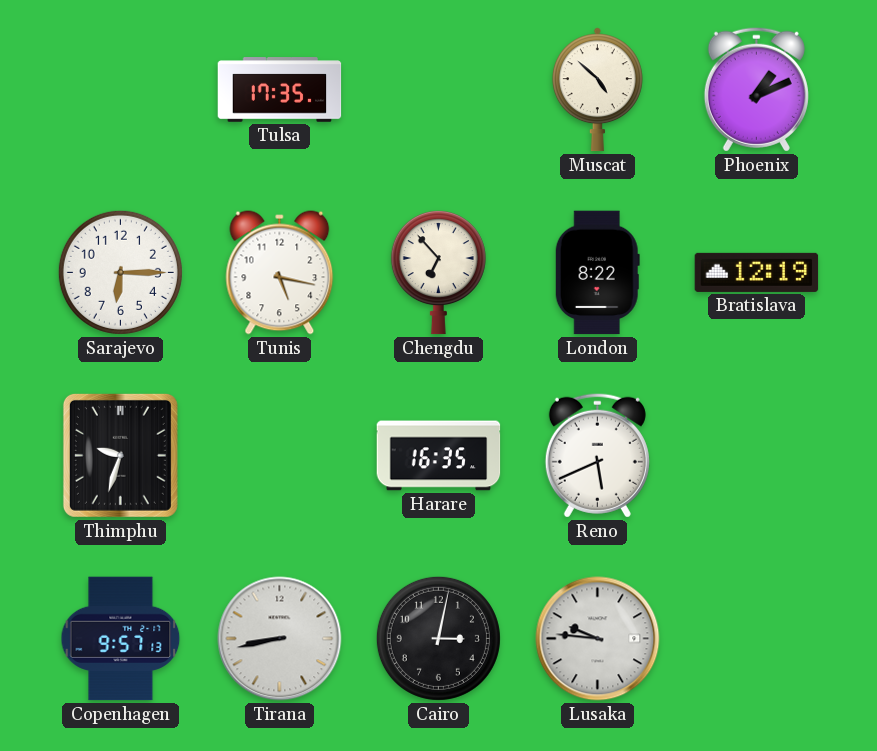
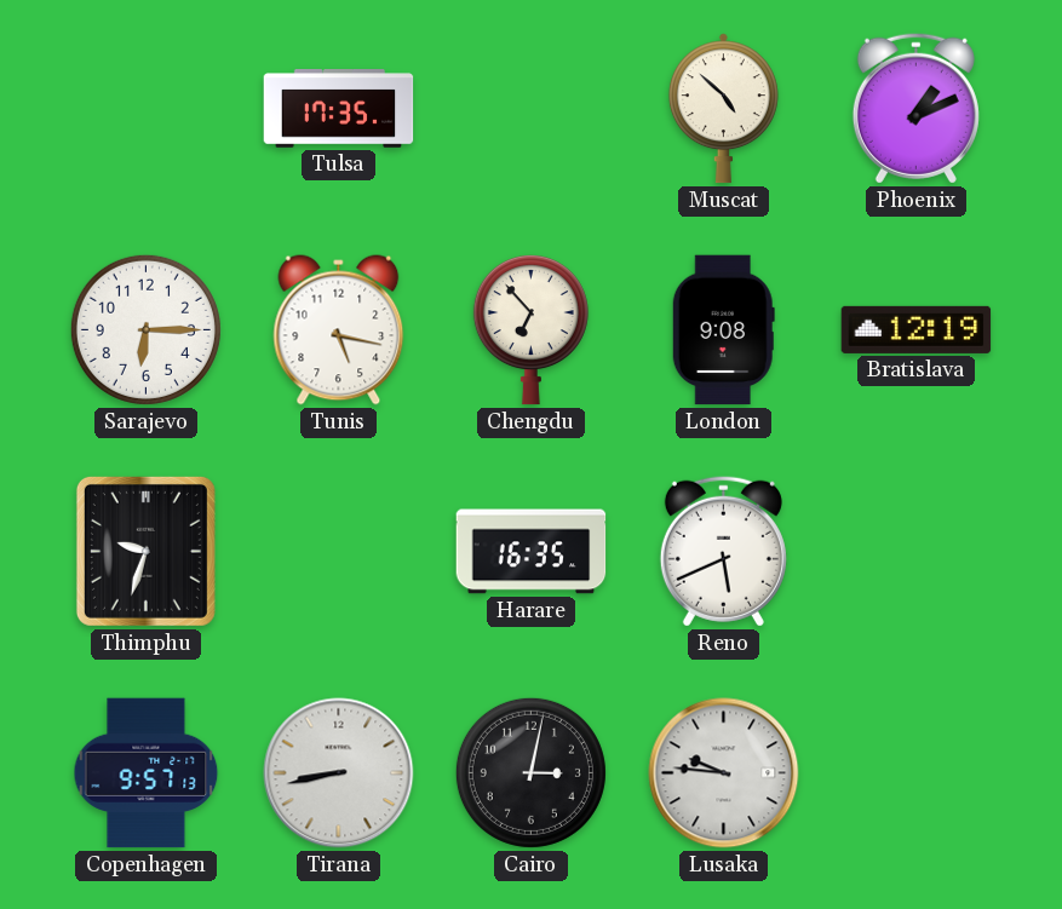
London: 8:22 -> 9:08 (723, 330)
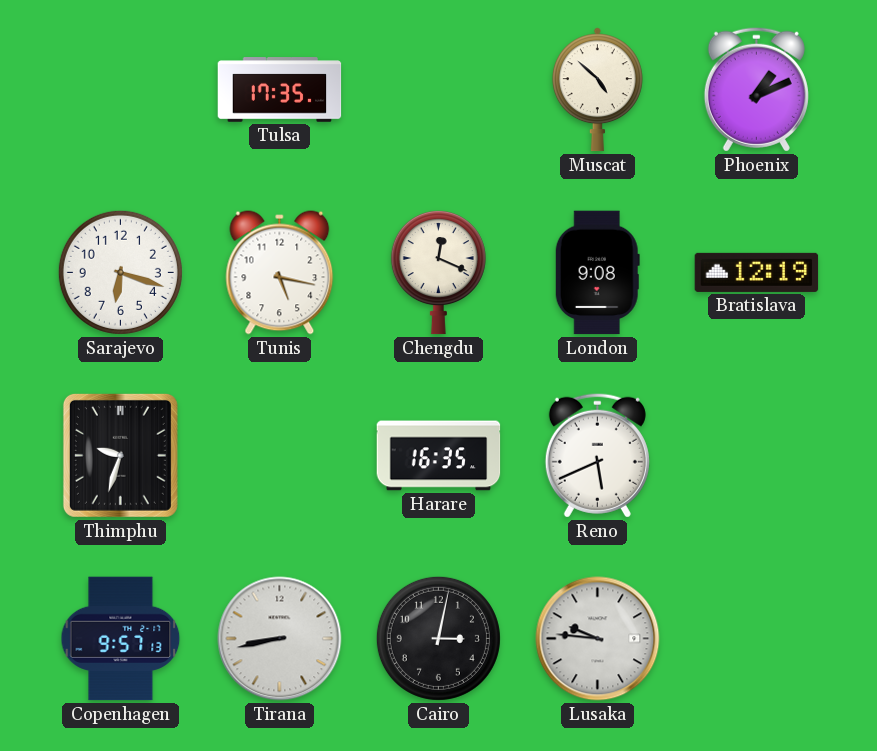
Sarajevo: 6:15 -> 6:18 (120, 272)
Chengdu: 6:53 -> 12:19 (438, 273)
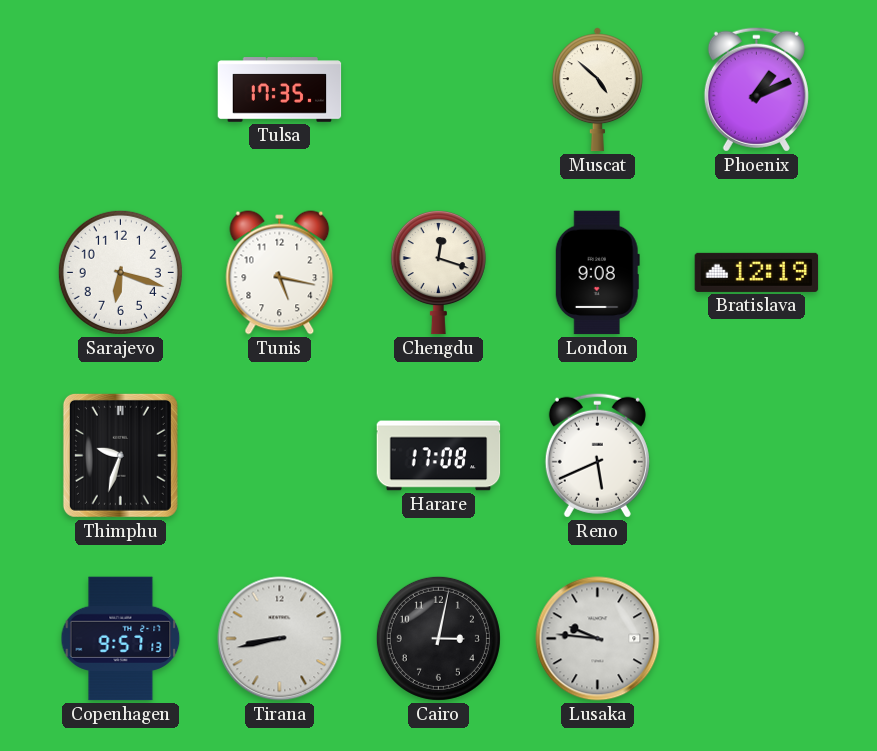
Chengdu: 12:19 -> 12:18 (438, 273)
Harare: 16:35 -> 17:08 (439, 456)
